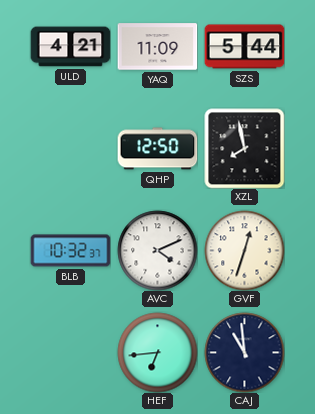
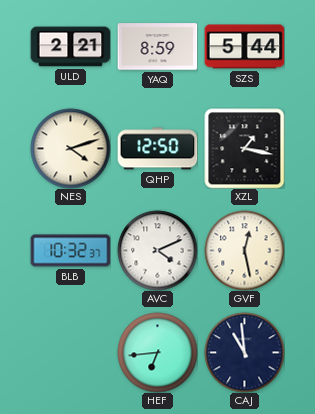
ULD: 4:21 -> 2:21 (70, 47)
YAQ: 11:09 -> 8:59 (157, 47)
NES: none -> 4:12 (70, 148)
XZL: 7:58 -> 1:17 (244, 148)
GVF: 12:33 -> 12:28 (244, 250)
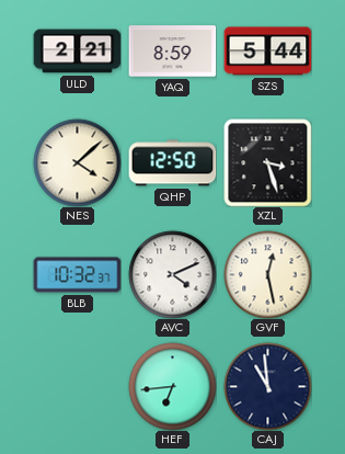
NES: 4:12 -> 4:08 (77, 162)
XZL: 1:17 -> 3:27 (267, 162)
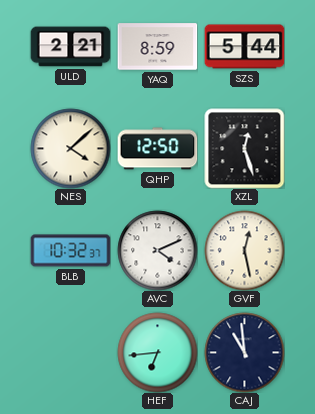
XZL: 3:27 -> 12:27 (244, 148)
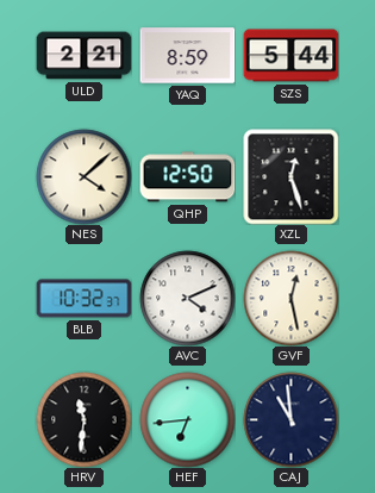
HRV: none -> 11:31 (83, 419)
